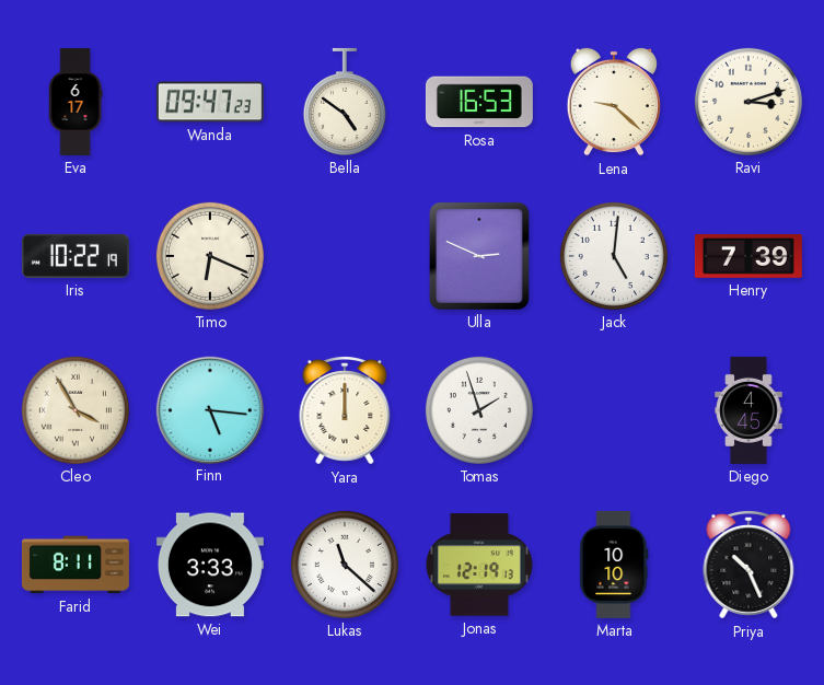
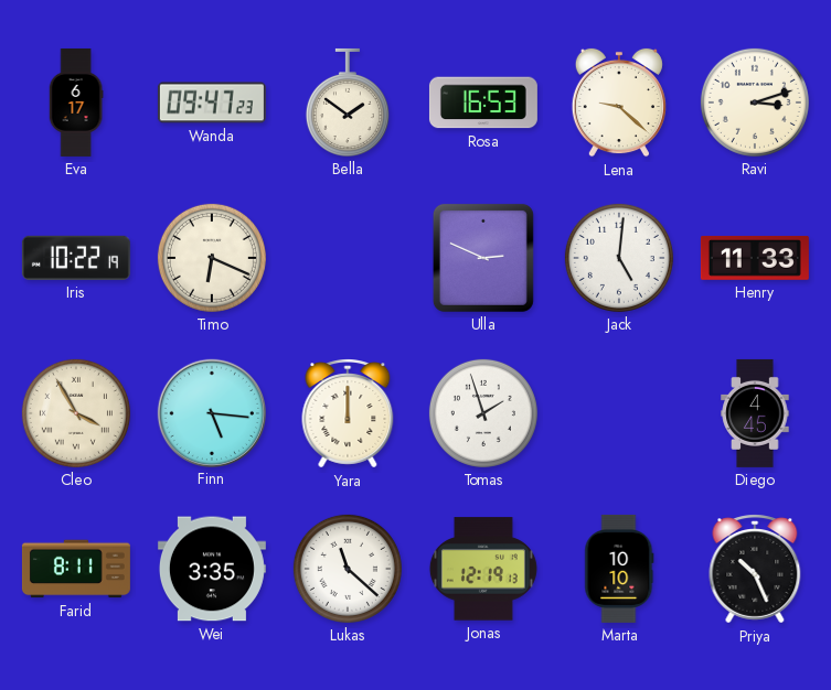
Bella: 4:51 -> 1:51 (348, 103)
Henry: 7:39 -> 11:33 (755, 258)
Wei: 3:33 -> 3:35 (212, 569)
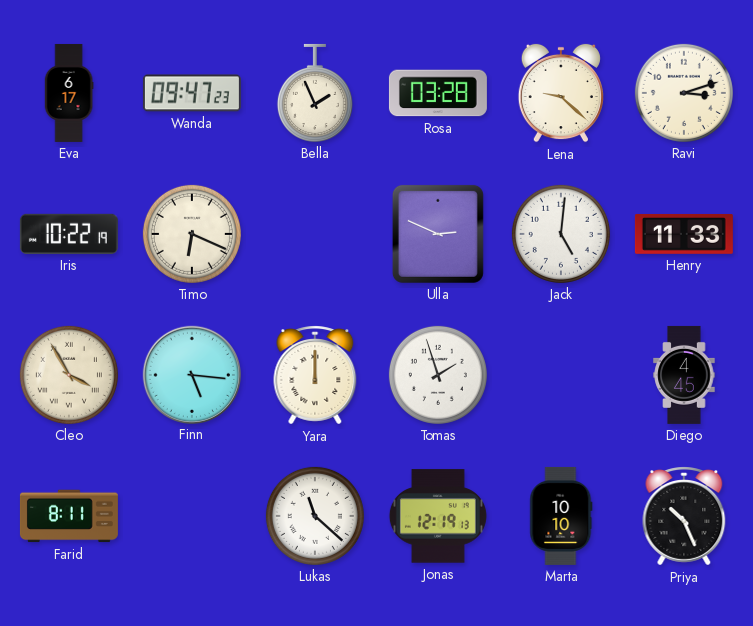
Bella: 1:51 -> 1:56 (315, 93)
Rosa: 16:53 -> 03:28 (438, 93)
Wei: 3:35 -> none (212, 569)
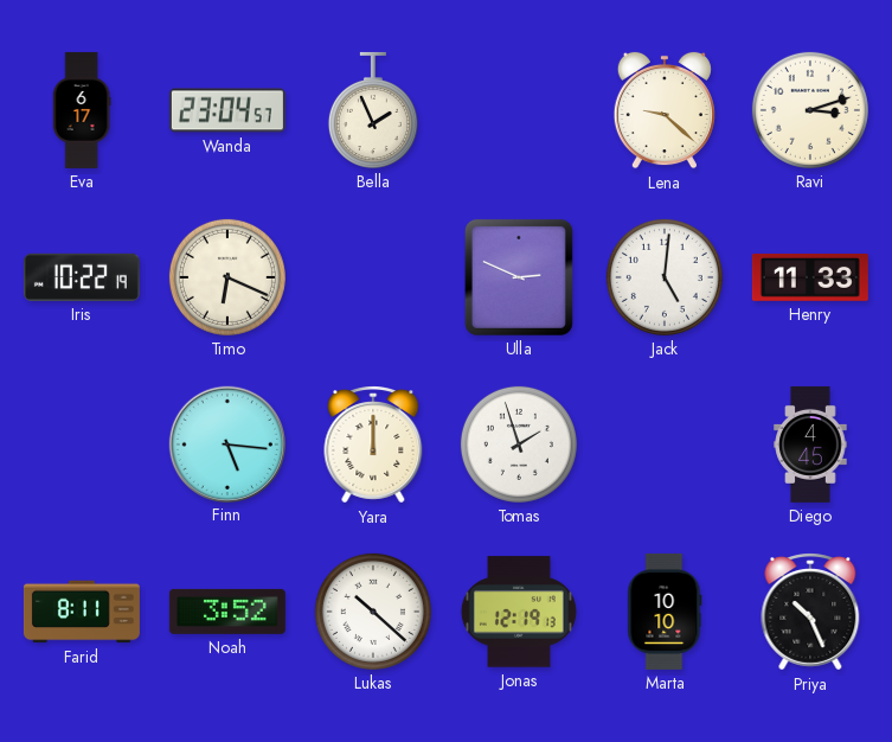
Wanda: 09:47 -> 23:04 (227, 110)
Rosa: 03:28 -> none (438, 93)
Cleo: 3:55 -> none (69, 375)
Noah: none -> 3:52 (227, 612)
Lukas: 11:22 -> 10:22 (373, 612)
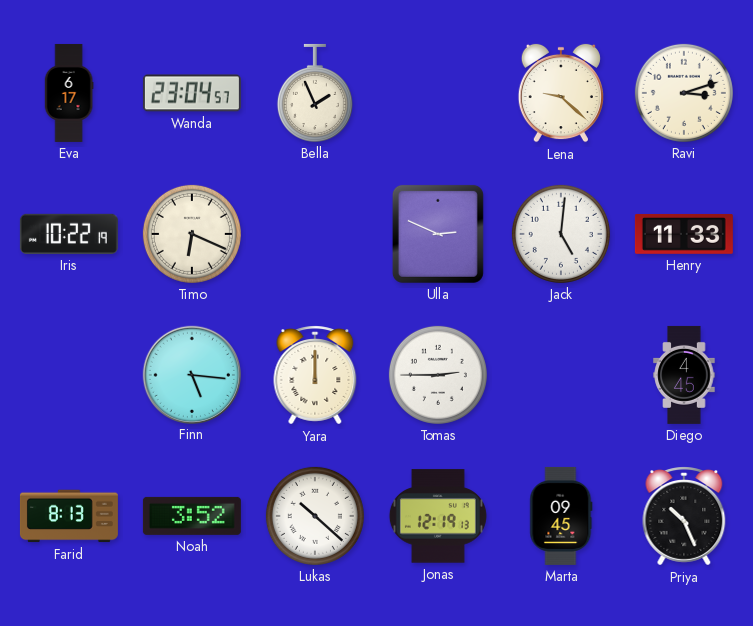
Tomas: 1:57 -> 2:45 (438, 375)
Farid: 8:11 -> 8:13 (69, 516)
Marta: 10:10 -> 09:45 (561, 516)
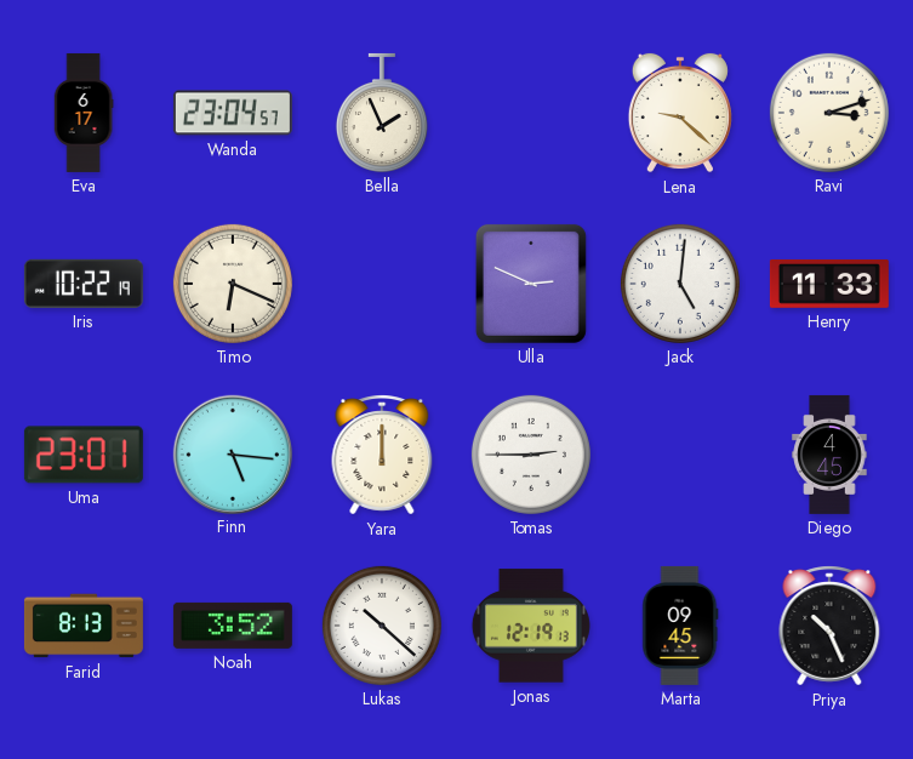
Uma: none -> 23:01 (84, 455)
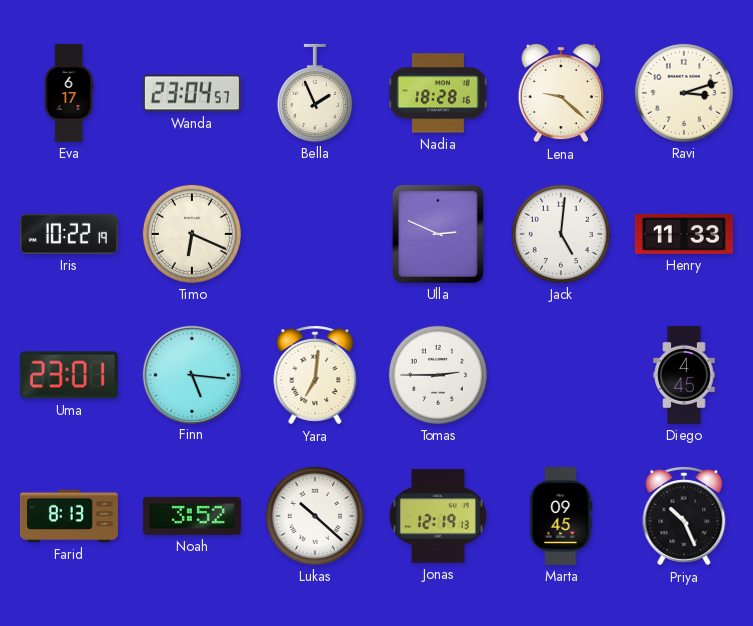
Nadia: none -> 18:28 (438, 93)
Yara: 12:00 -> 7:01 (315, 375)
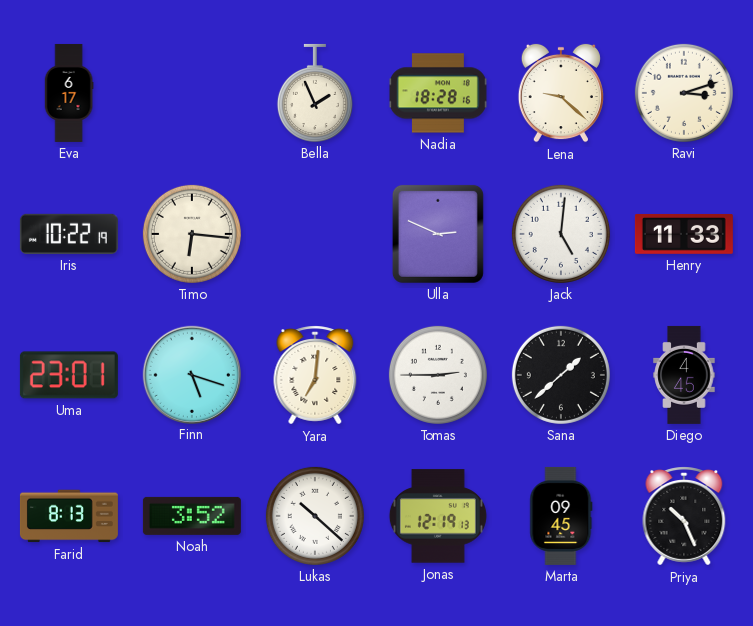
Wanda: 23:04 -> none (192, 93)
Timo: 6:19 -> 6:16 (192, 234)
Finn: 5:16 -> 5:18 (191, 374)
Sana: none -> 1:38 (561, 375)
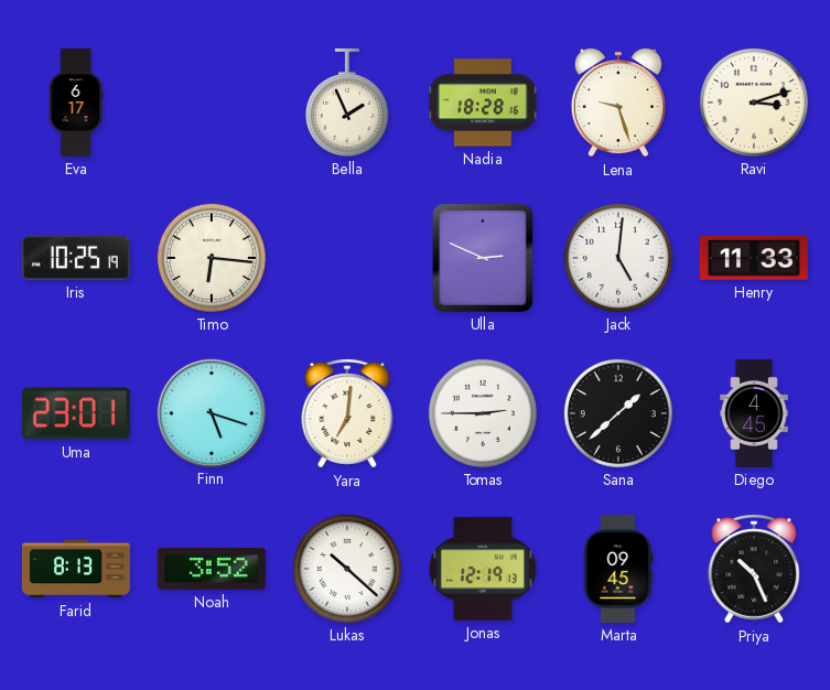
Lena: 9:22 -> 9:27 (618, 103)
Iris: 10:22 -> 10:25 (76, 258)
